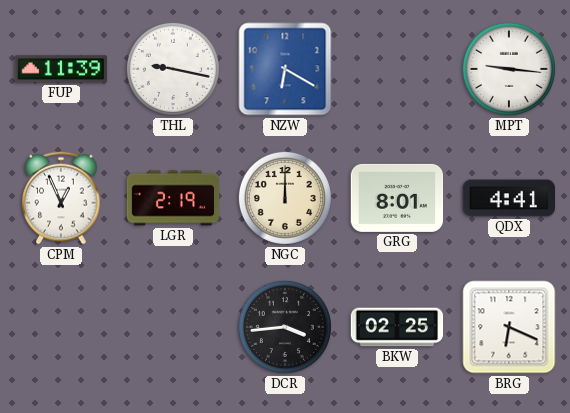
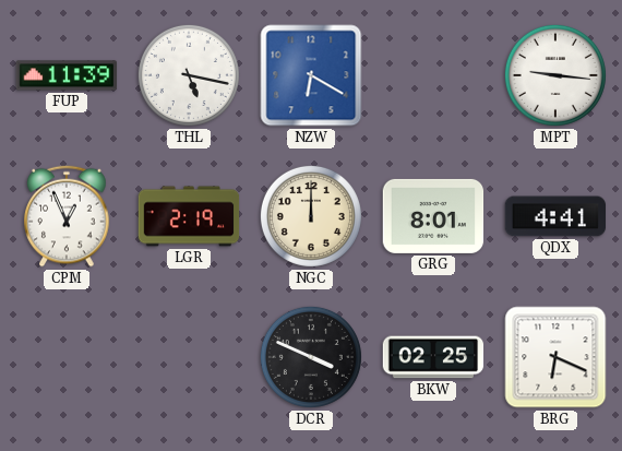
THL: 9:17 -> 5:17 (189, 75)
DCR: 3:44 -> 3:49 (311, 357)
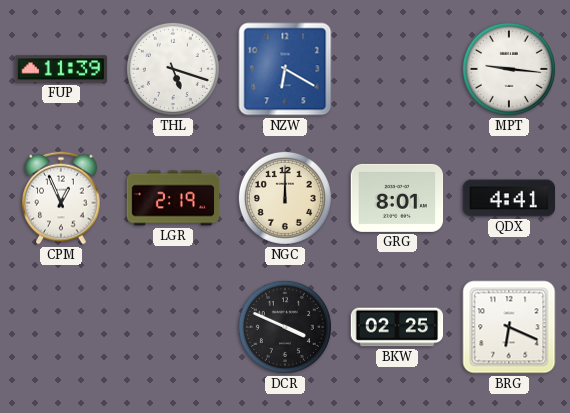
THL: 5:17 -> 5:18 (173, 69)
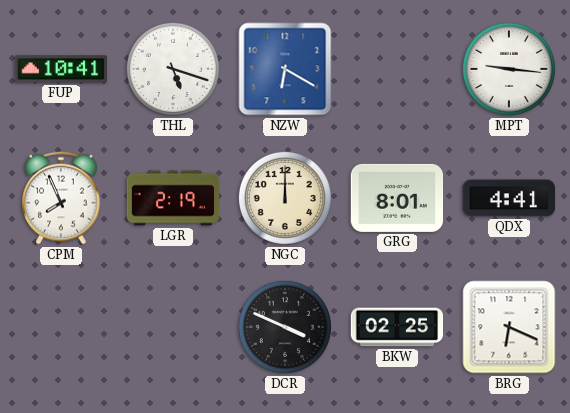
FUP: 11:39 -> 10:41 (61, 69)
CPM: 12:56 -> 7:56 (61, 198)
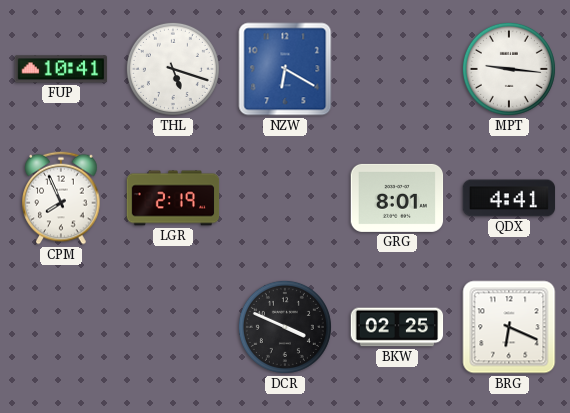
NGC: 12:00 -> none (285, 198)
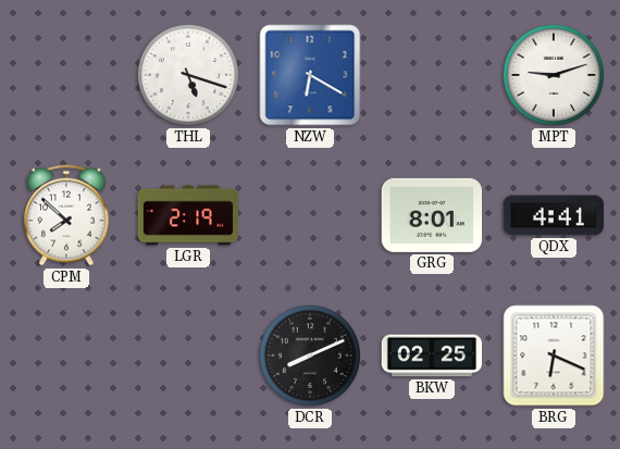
FUP: 10:41 -> none (61, 69)
MPT: 9:16 -> 9:12 (554, 75)
CPM: 7:56 -> 7:52 (66, 215)
DCR: 3:49 -> 8:11 (310, 356)
